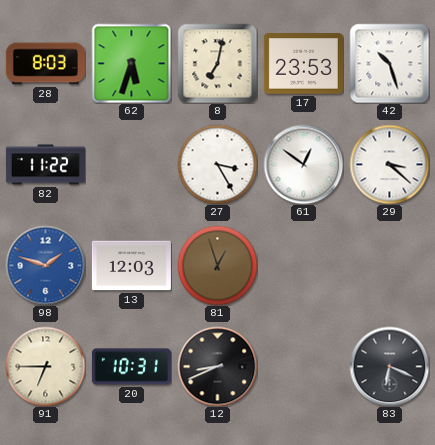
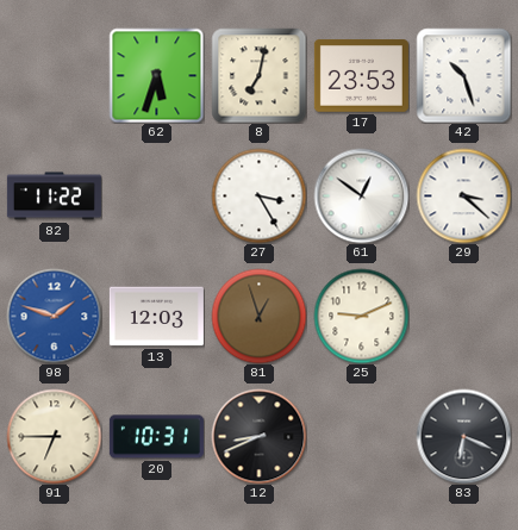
28: 8:03 -> none (45, 64)
25: none -> 9:11 (361, 316)
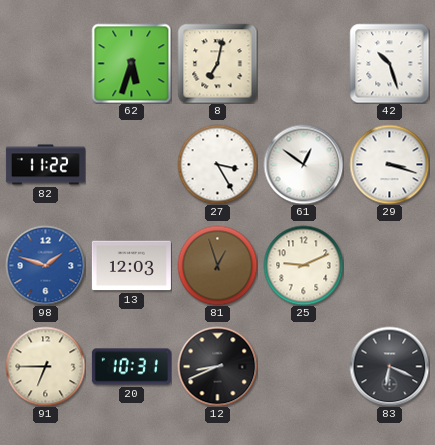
17: 23:53 -> none (361, 76)
29: 3:22 -> 3:18 (389, 164)
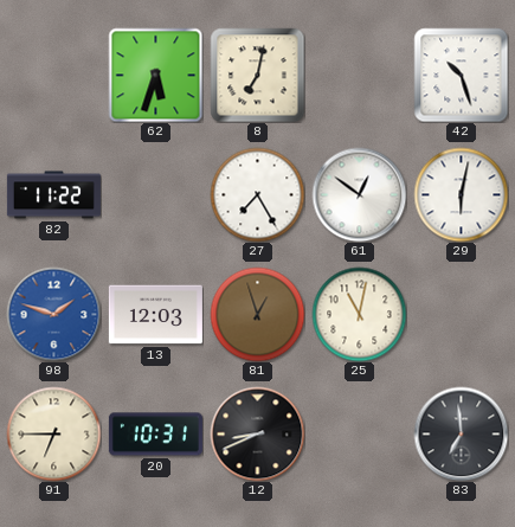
27: 3:25 -> 7:25 (257, 194)
29: 3:18 -> 6:02 (461, 194)
25: 9:11 -> 11:02 (359, 314)
83: 6:19 -> 6:59 (461, 433)
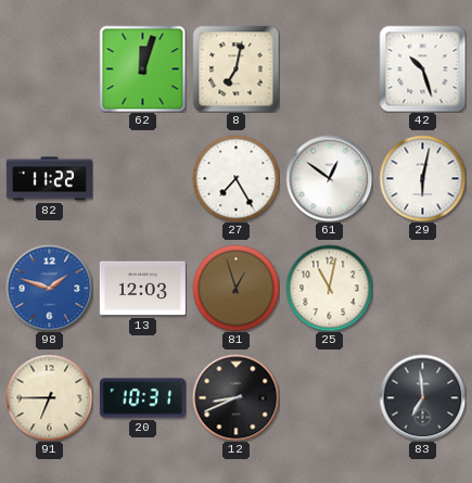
62: 5:33 -> 12:03 (142, 68)
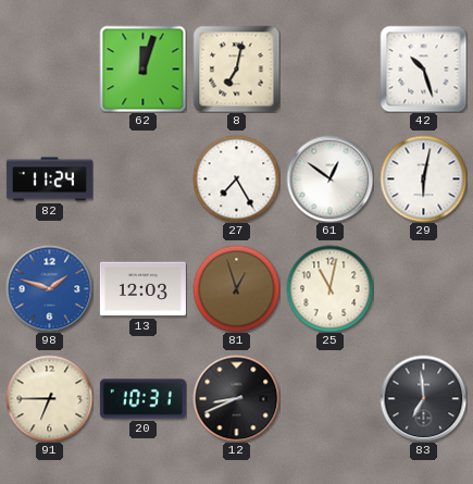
82: 11:22 -> 11:24 (49, 179)
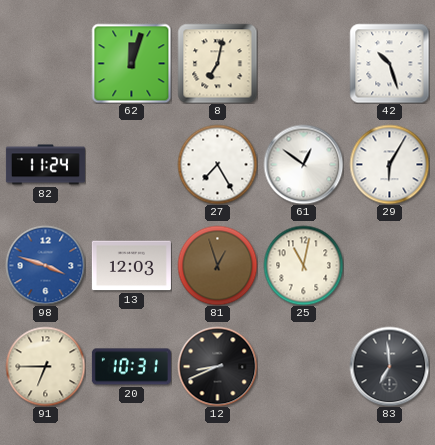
29: 6:02 -> 6:05 (389, 164)
98: 1:48 -> 3:48 (45, 265)
